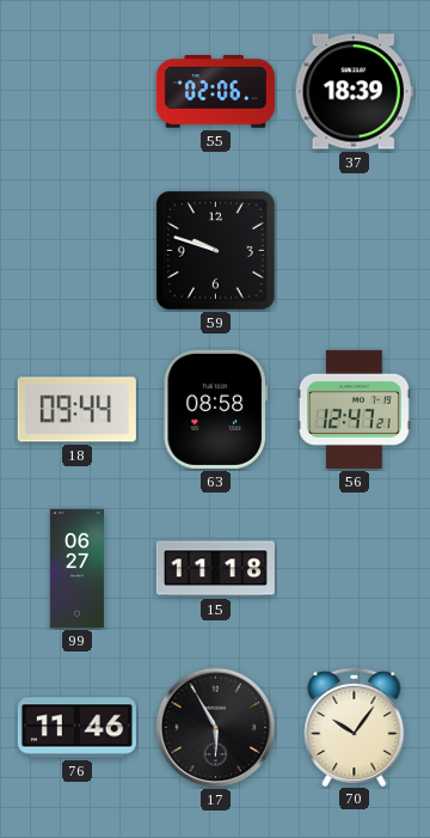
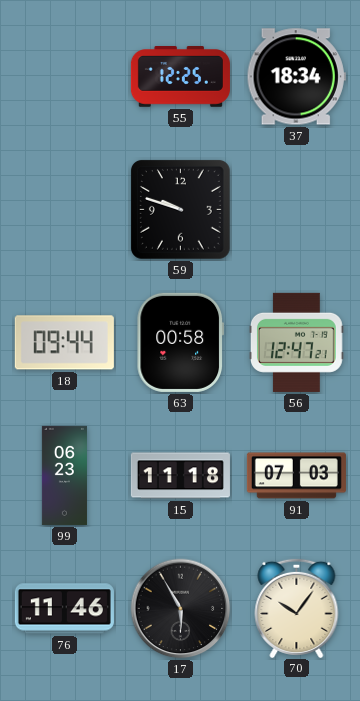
55: 02:06 -> 12:25 (180, 77)
37: 18:39 -> 18:34 (296, 77)
63: 08:58 -> 00:58 (181, 342)
99: 06:27 -> 06:23 (64, 475)
91: none -> 07:03 (296, 476)
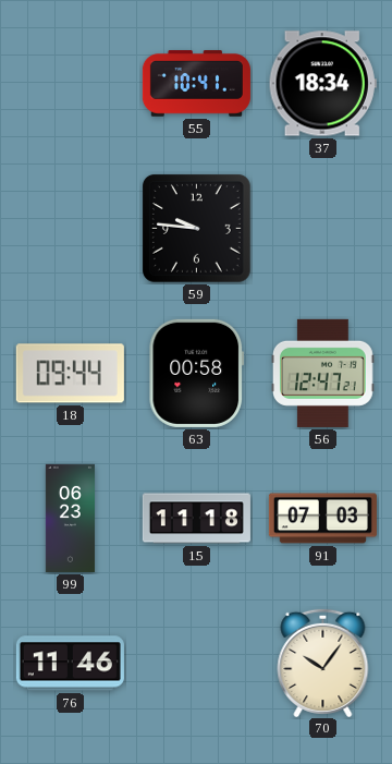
55: 12:25 -> 10:41 (196, 84)
59: 9:48 -> 9:46 (196, 228)
17: 5:55 -> none (181, 609)
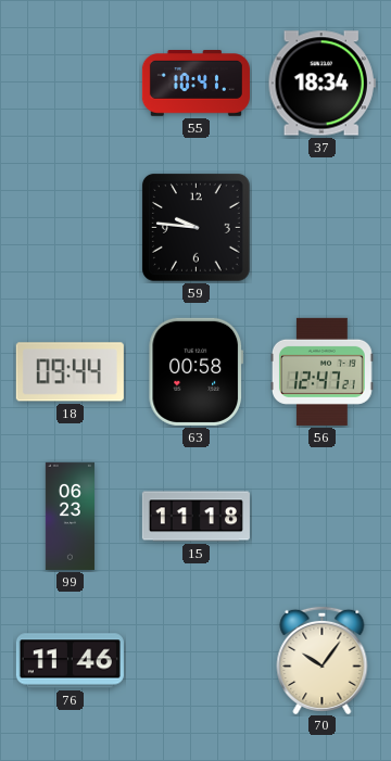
91: 07:03 -> none (322, 519)
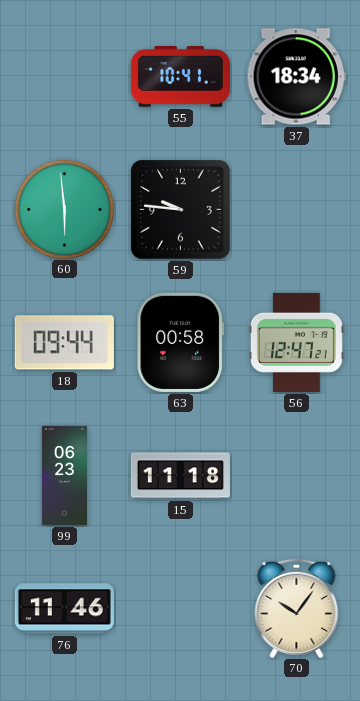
60: none -> 5:59 (64, 209)
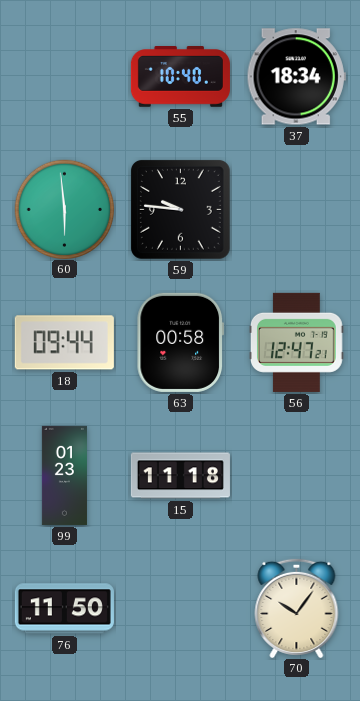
55: 10:41 -> 10:40 (180, 77)
99: 06:23 -> 01:23 (64, 475)
76: 11:46 -> 11:50 (64, 609)
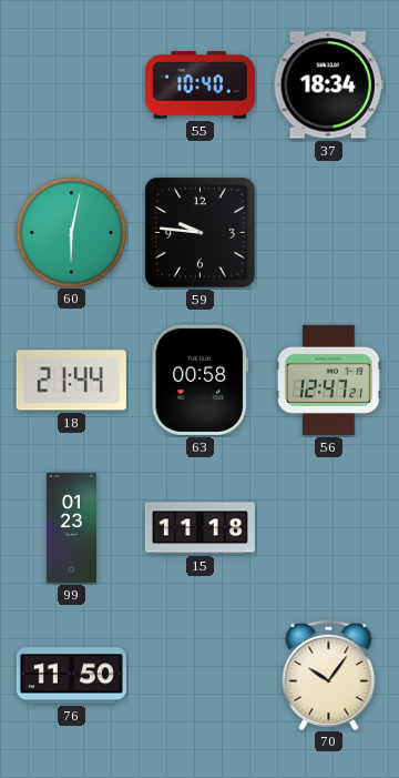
60: 5:59 -> 6:02 (71, 232)
18: 09:44 -> 21:44 (71, 381)
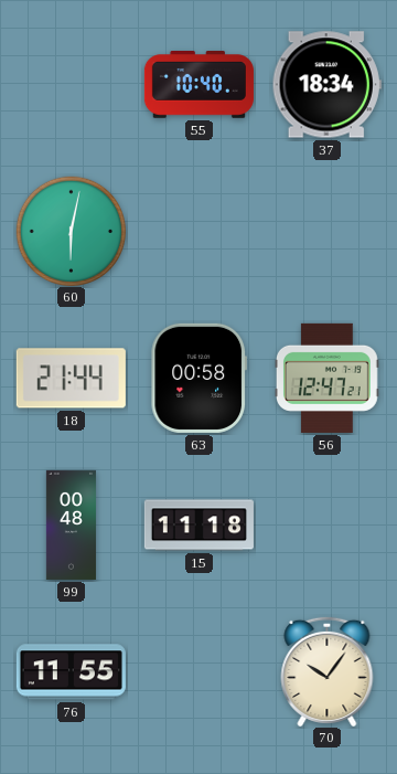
59: 9:46 -> none (199, 232)
99: 01:23 -> 00:48 (71, 524)
76: 11:50 -> 11:55 (71, 672)
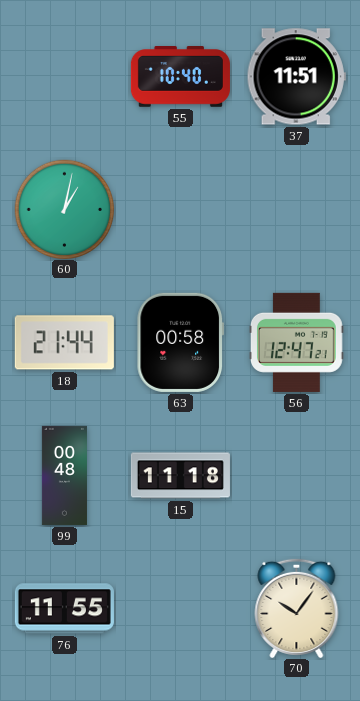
37: 18:34 -> 11:51 (296, 77)
60: 6:02 -> 1:02 (64, 209)
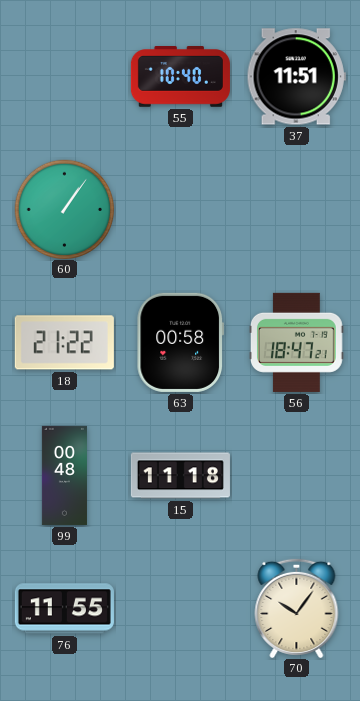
60: 1:02 -> 1:06 (64, 209)
18: 21:44 -> 21:22 (64, 343)
56: 12:47 -> 18:47 (297, 342)
